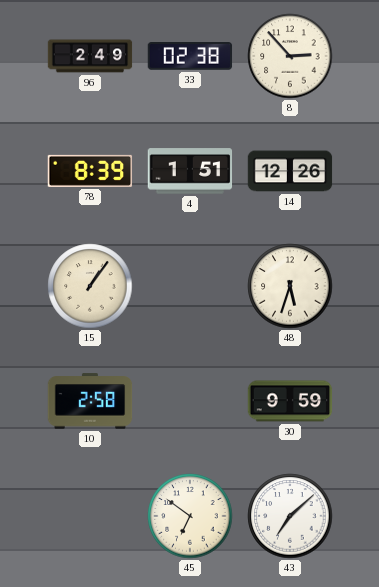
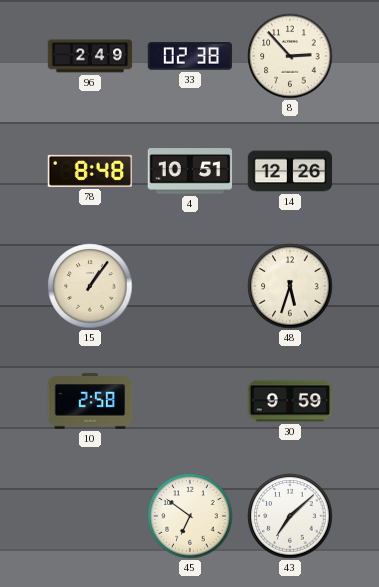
78: 8:39 -> 8:48 (90, 171)
4: 1:51 -> 10:51 (190, 171)
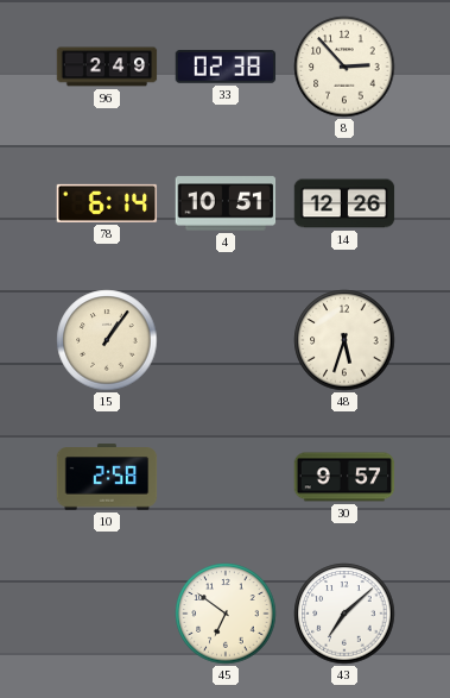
78: 8:48 -> 6:14 (107, 203)
30: 9:59 -> 9:57 (344, 477)
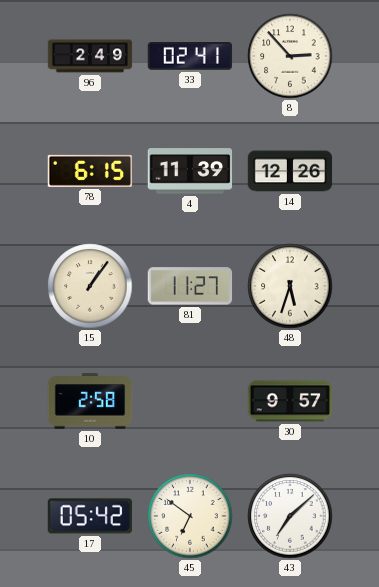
33: 02:38 -> 02:41 (190, 57)
78: 6:14 -> 6:15 (90, 171)
4: 10:51 -> 11:39 (190, 171)
81: none -> 11:27 (190, 286)
17: none -> 05:42 (90, 516)
